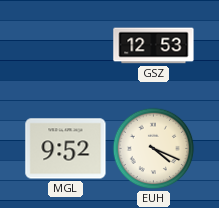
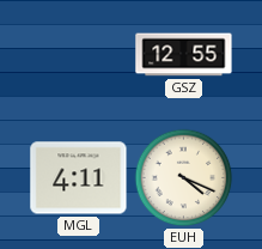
GSZ: 12:53 -> 12:55 (184, 55)
MGL: 9:52 -> 4:11 (79, 178)
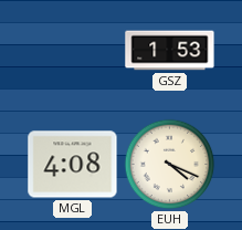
GSZ: 12:55 -> 1:53 (170, 51)
MGL: 4:11 -> 4:08 (73, 165)
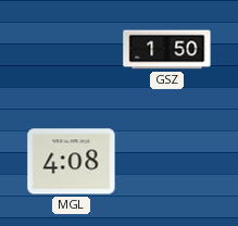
GSZ: 1:53 -> 1:50 (167, 50)
EUH: 4:19 -> none (170, 165)
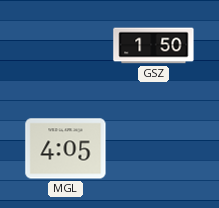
MGL: 4:08 -> 4:05 (66, 149)
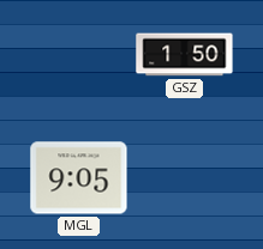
MGL: 4:05 -> 9:05 (79, 178)
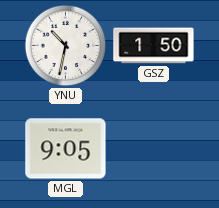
YNU: none -> 10:32 (66, 46)
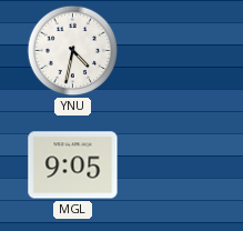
YNU: 10:32 -> 4:32 (73, 51)
GSZ: 1:50 -> none (154, 46)
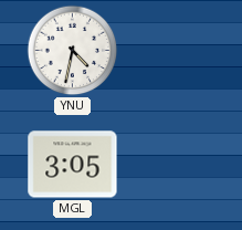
MGL: 9:05 -> 3:05 (73, 165)
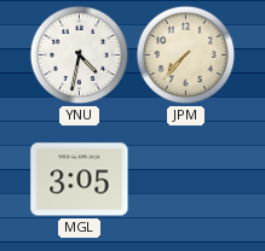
JPM: none -> 7:37 (186, 56)
